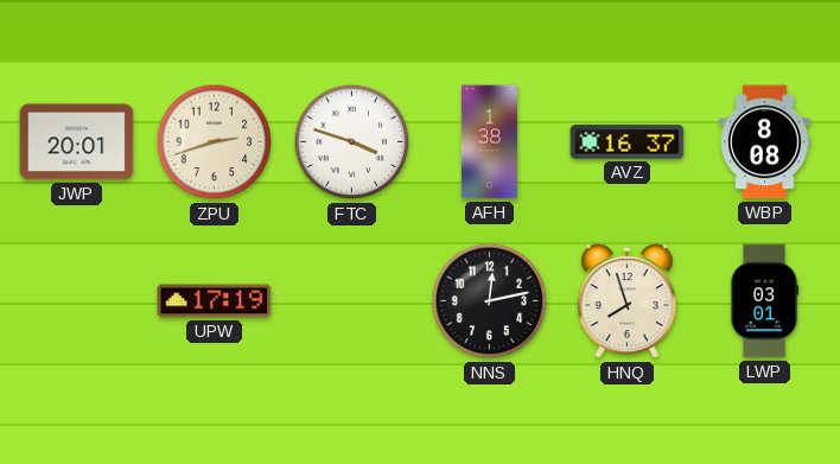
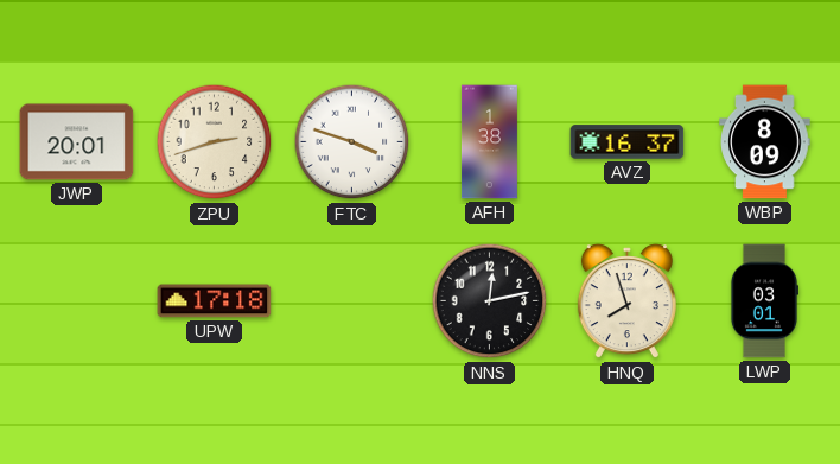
WBP: 8:08 -> 8:09 (765, 142)
UPW: 17:19 -> 17:18 (215, 301)
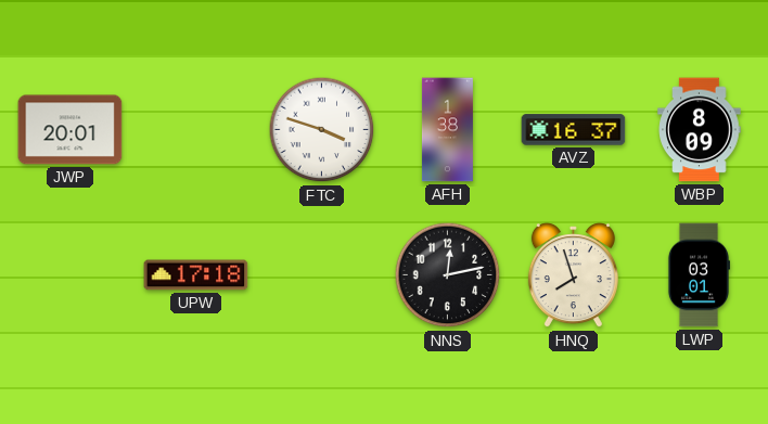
ZPU: 2:42 -> none (215, 142)
